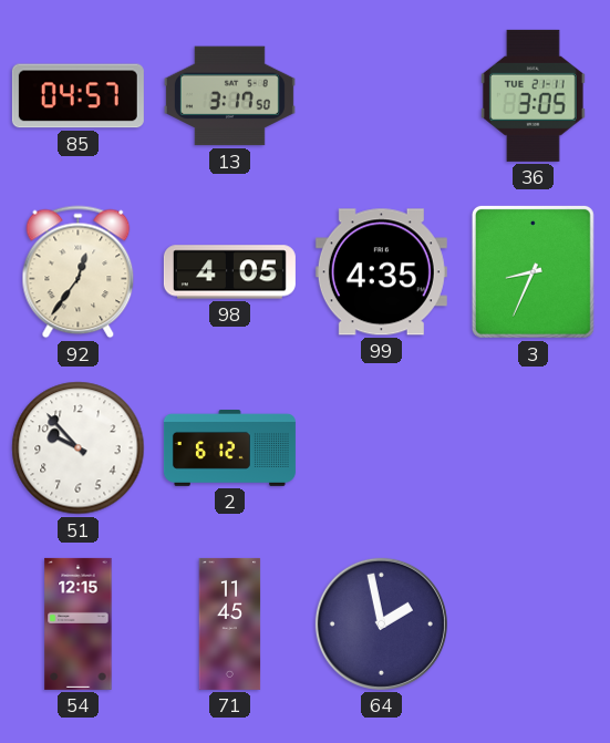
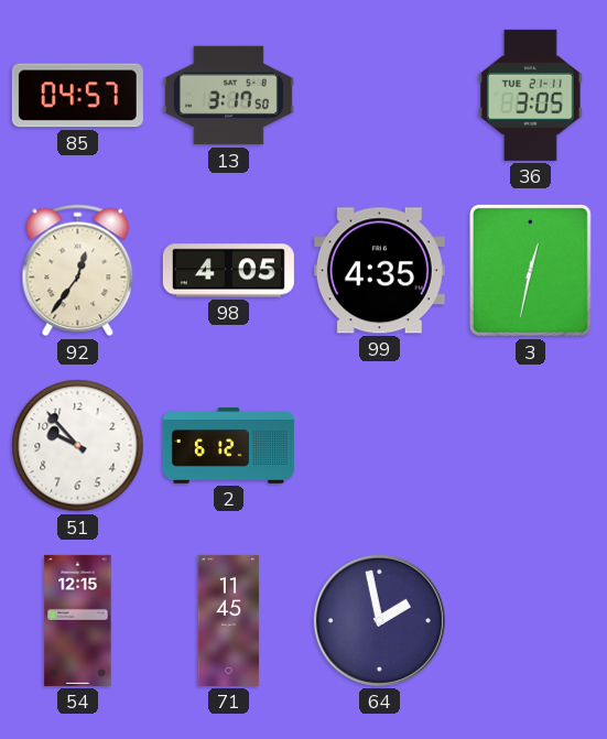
3: 8:34 -> 12:32 (530, 270)
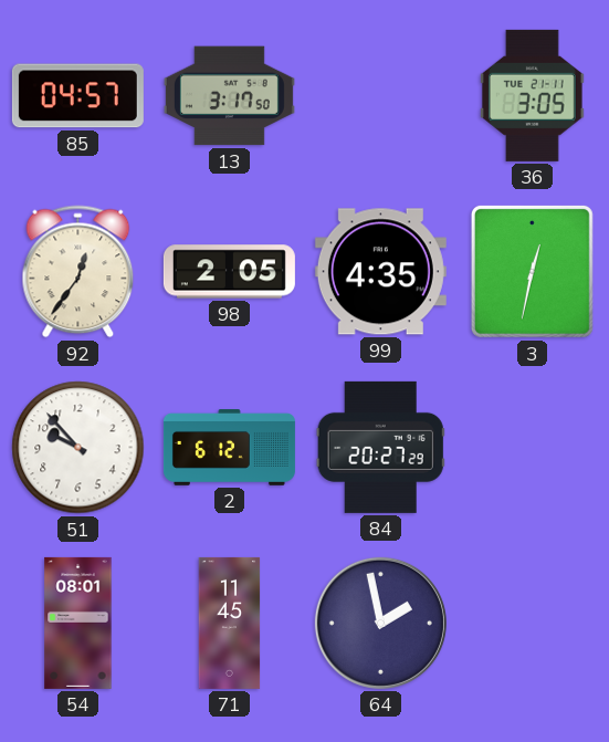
98: 4:05 -> 2:05 (229, 272)
84: none -> 20:27 (380, 447)
54: 12:15 -> 08:01 (78, 623)
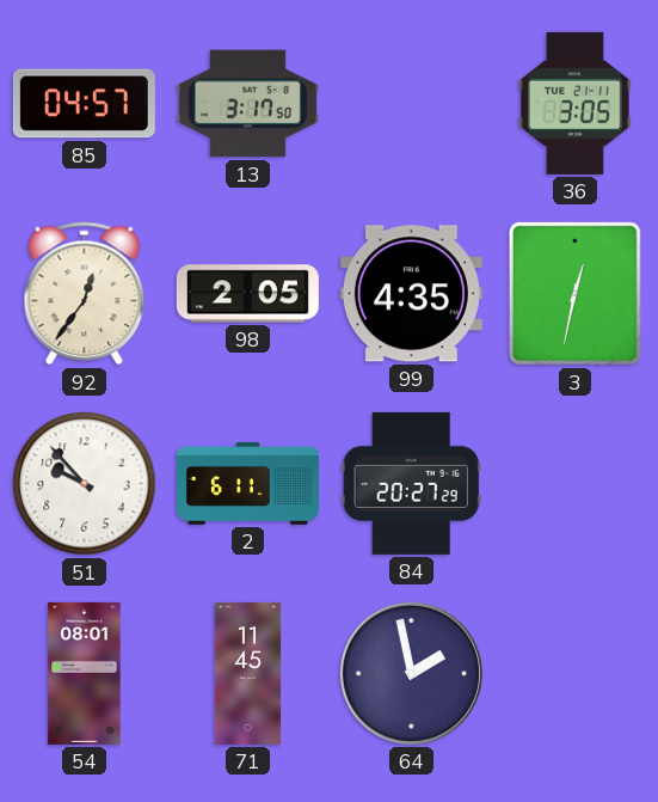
2: 6:12 -> 6:11 (247, 484)
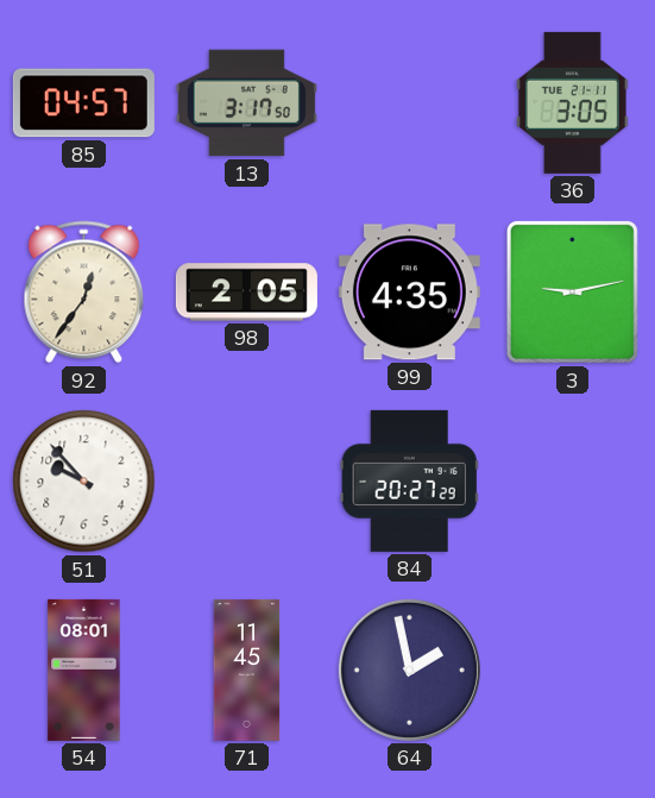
3: 12:32 -> 9:13 (572, 291)
2: 6:11 -> none (247, 484)
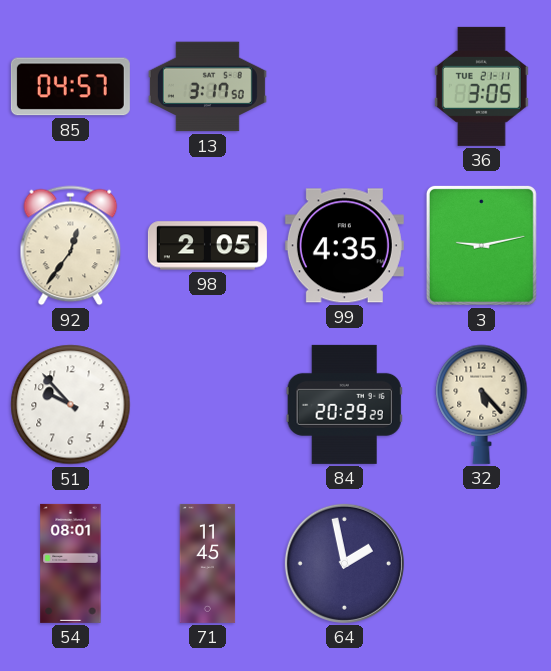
84: 20:27 -> 20:29 (344, 404)
32: none -> 5:23 (482, 404)
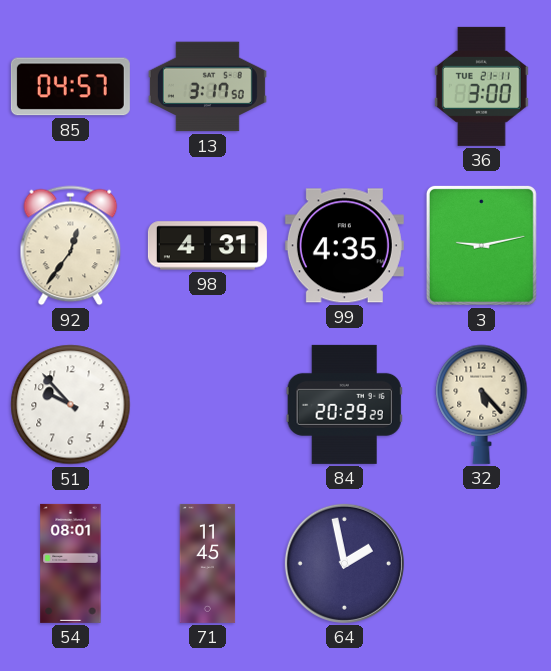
36: 3:05 -> 3:00 (481, 86)
98: 2:05 -> 4:31 (207, 246)
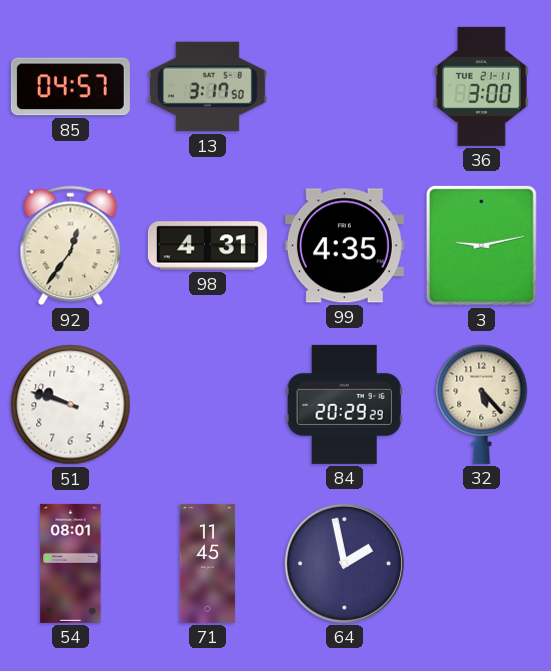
51: 9:53 -> 9:48 (71, 405)
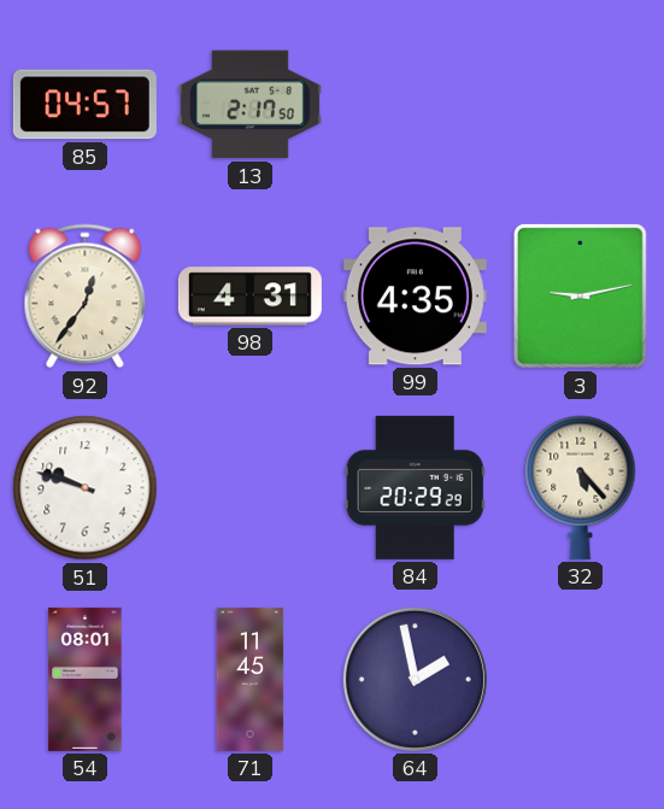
13: 3:17 -> 2:17 (249, 105)
36: 3:00 -> none (481, 86)
